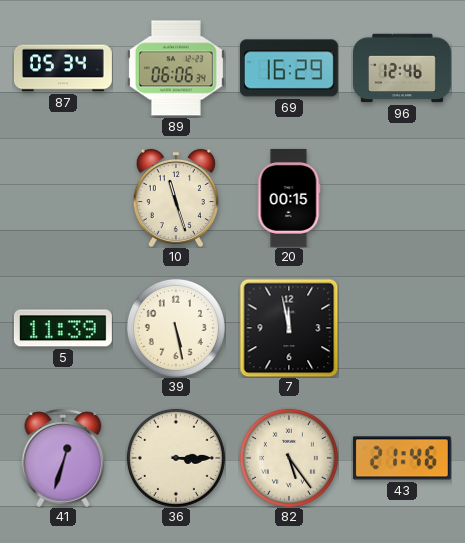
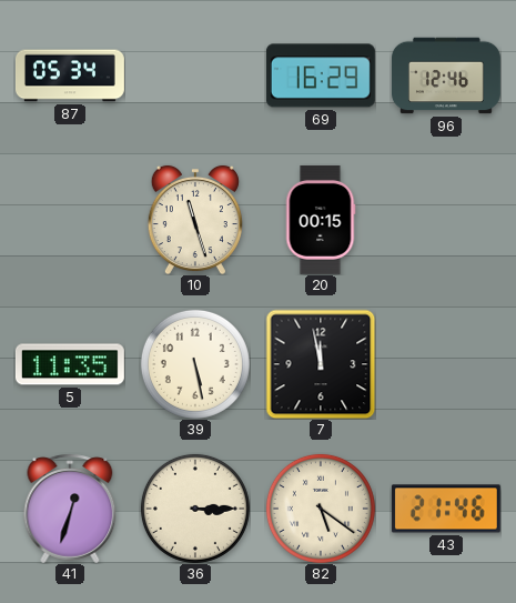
89: 06:06 -> none (176, 68)
5: 11:39 -> 11:35 (70, 364)
82: 5:24 -> 5:21 (321, 509)
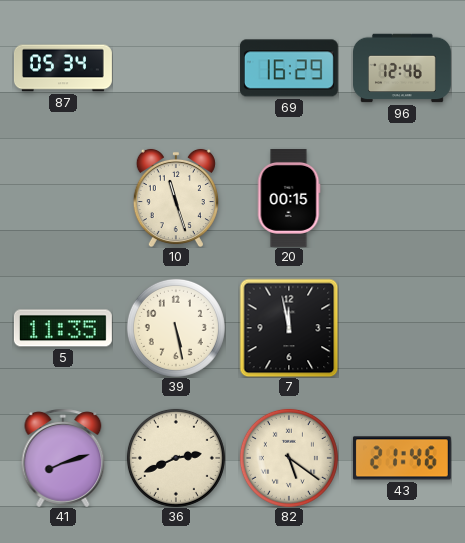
41: 12:33 -> 8:12 (63, 458)
36: 3:15 -> 2:41 (176, 458)
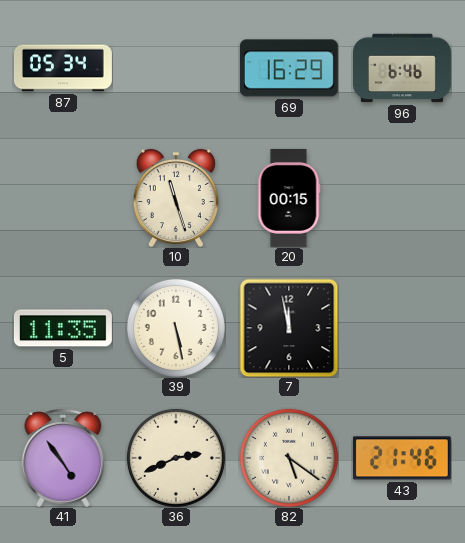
96: 12:46 -> 6:46 (403, 68)
41: 8:12 -> 4:54 (63, 458)
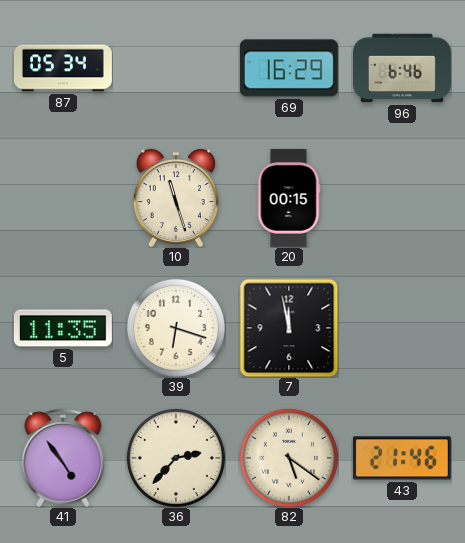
39: 5:28 -> 6:18 (176, 328)
36: 2:41 -> 2:37 (176, 458)
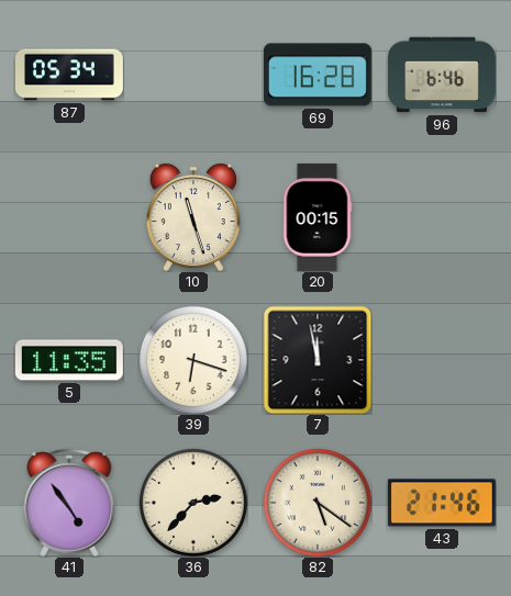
69: 16:29 -> 16:28 (318, 75)
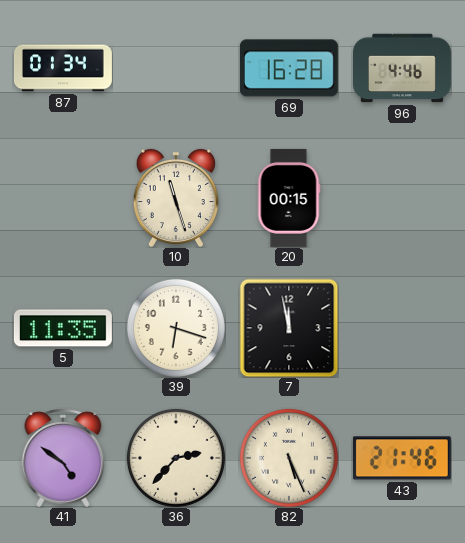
87: 05:34 -> 01:34 (63, 68)
96: 6:46 -> 4:46 (403, 68)
41: 4:54 -> 4:51 (63, 458)
82: 5:21 -> 5:26 (289, 458)
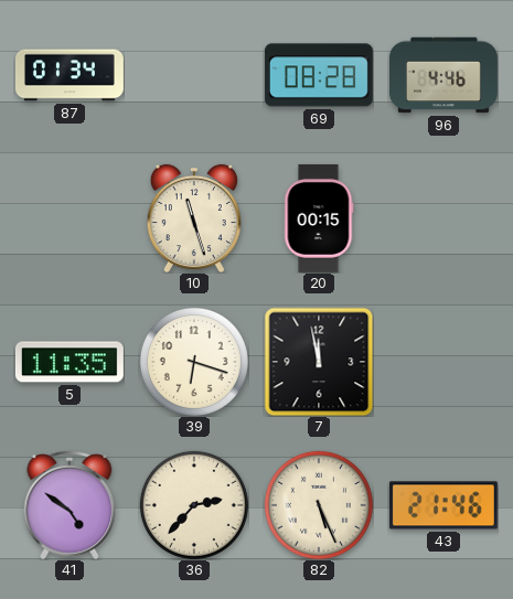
69: 16:28 -> 08:28 (319, 75)
